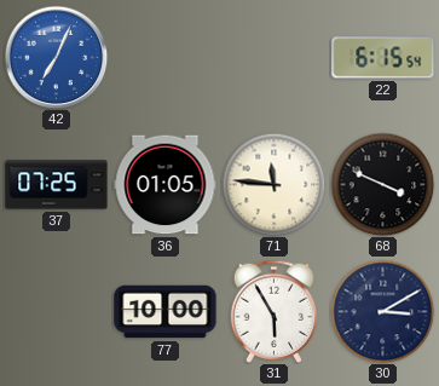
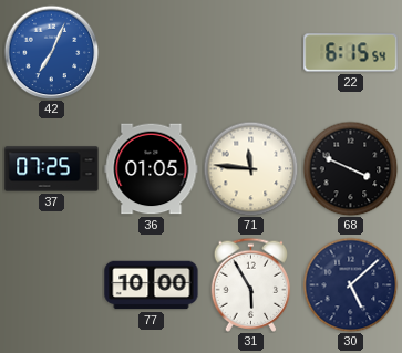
30: 3:10 -> 5:08 (350, 284)
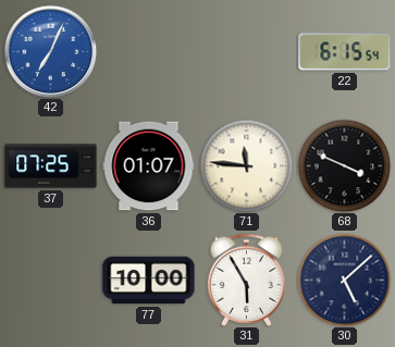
36: 01:05 -> 01:07 (149, 166)
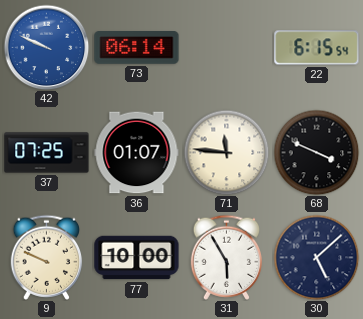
42: 7:04 -> 9:49 (46, 47)
73: none -> 06:14 (137, 48)
9: none -> 9:49 (47, 257)
